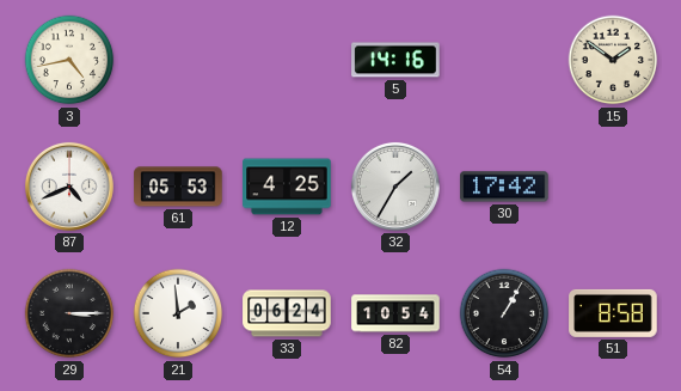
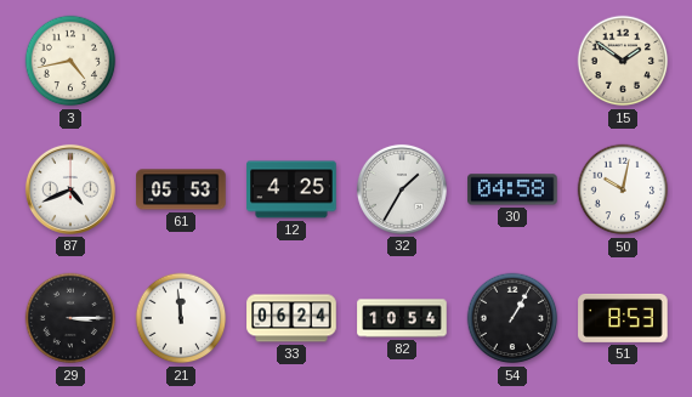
5: 14:16 -> none (395, 60)
30: 17:42 -> 04:58 (512, 189)
50: none -> 10:02 (623, 189)
21: 1:59 -> 11:59 (181, 318)
51: 8:58 -> 8:53 (623, 318)
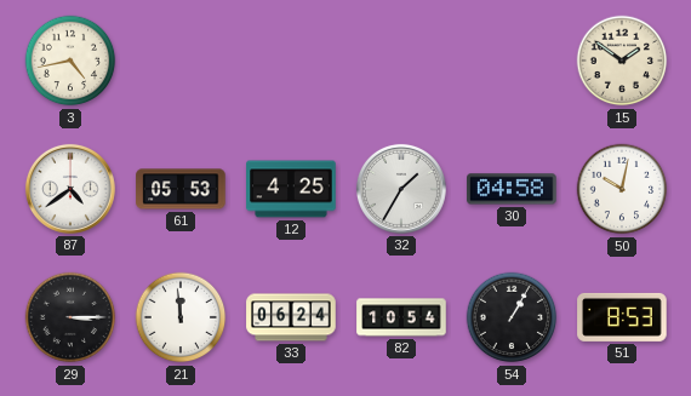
87: 4:41 -> 4:39 (70, 189)
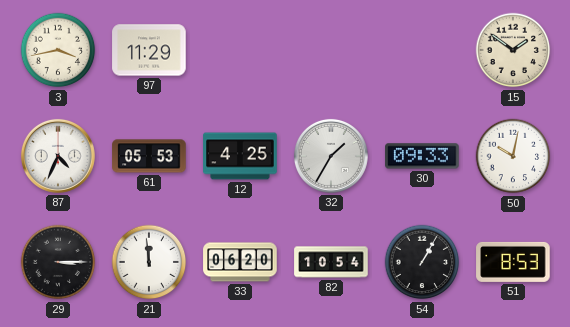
3: 4:43 -> 3:43 (58, 50)
97: none -> 11:29 (149, 50)
87: 4:39 -> 4:34 (58, 156)
30: 04:58 -> 09:33 (422, 156)
33: 06:24 -> 06:20 (240, 262)
